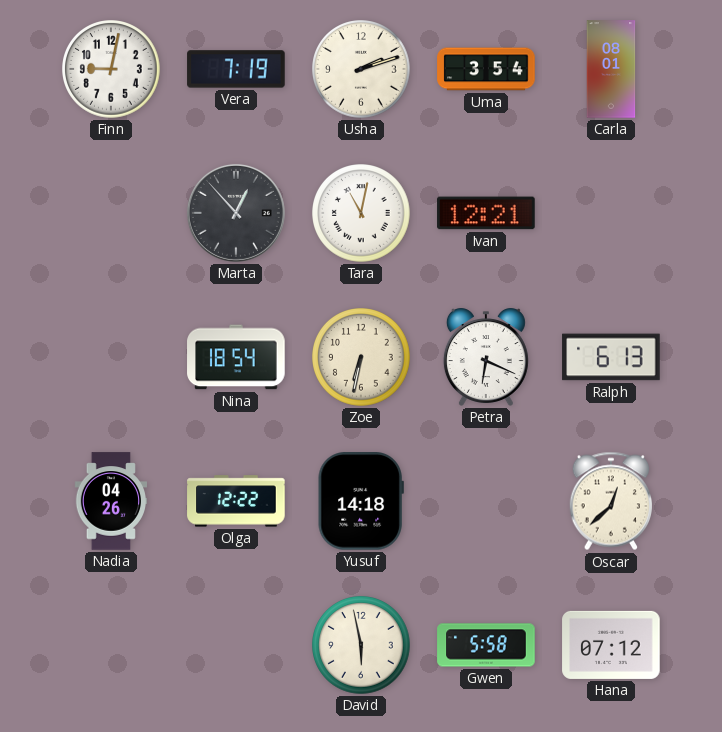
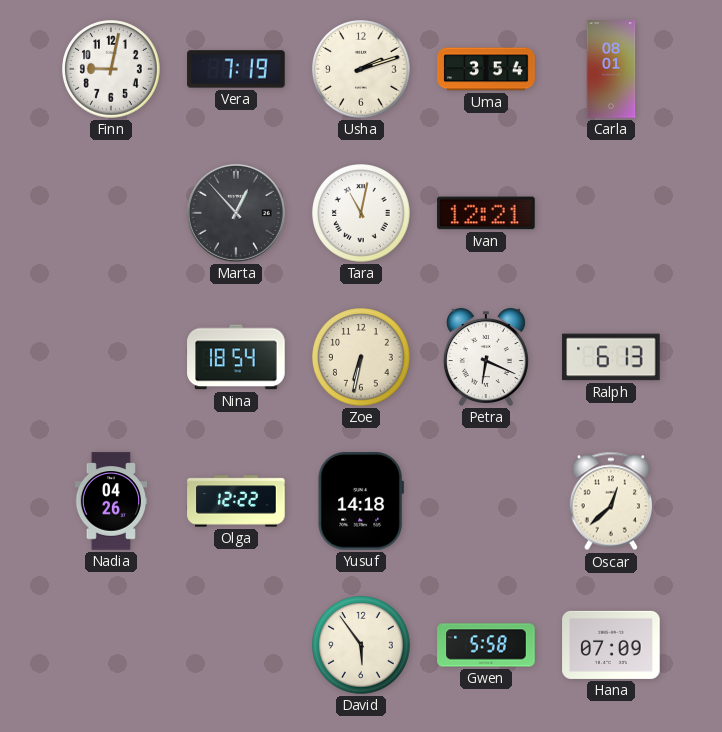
David: 5:58 -> 5:54 (361, 645)
Hana: 07:12 -> 07:09 (611, 645)
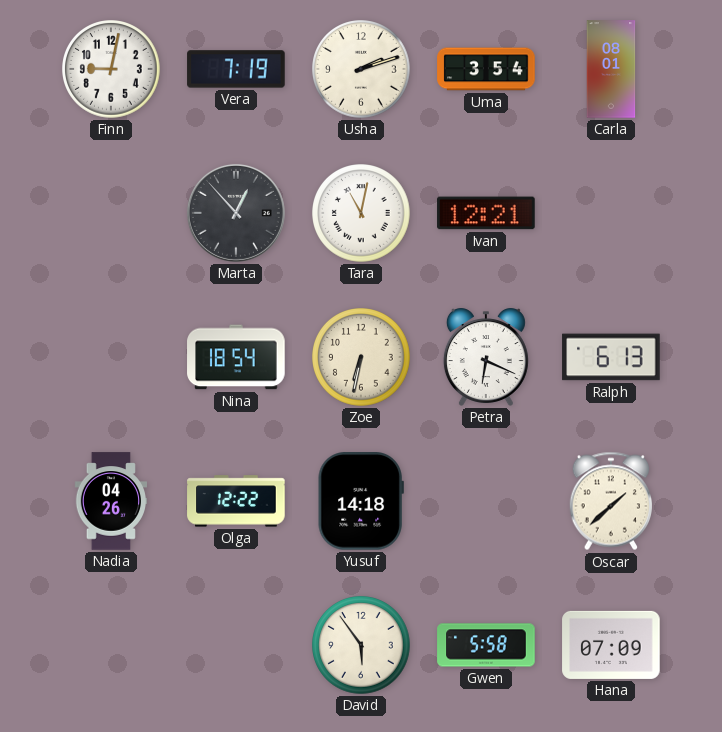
Oscar: 12:38 -> 1:38 (610, 501)
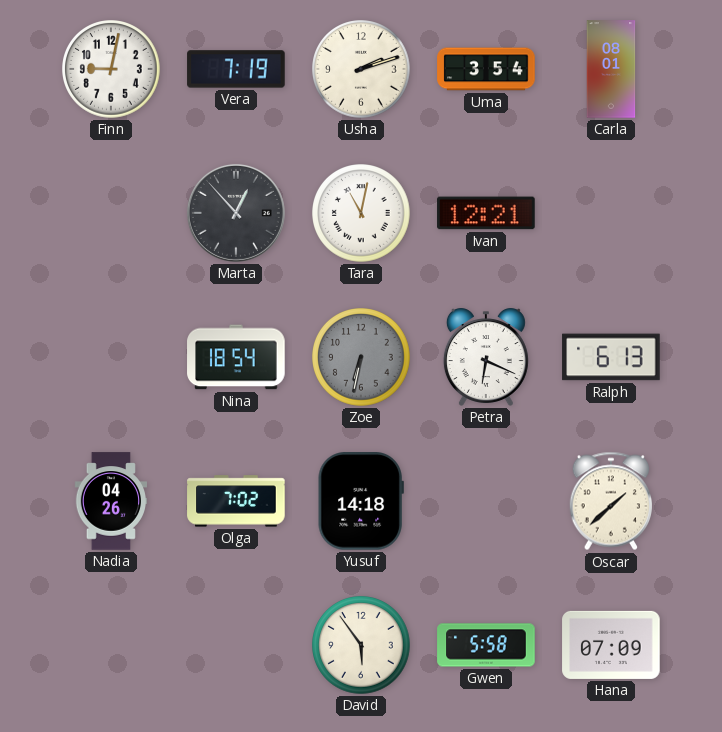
Zoe dial: cream -> grey (361, 357)
Olga: 12:22 -> 7:02 (236, 501)
